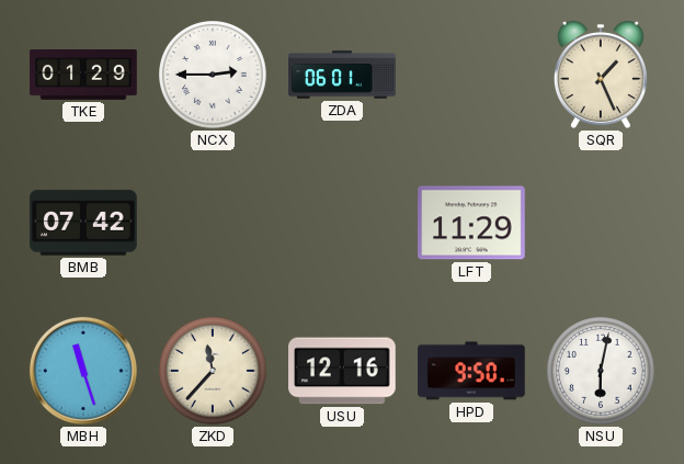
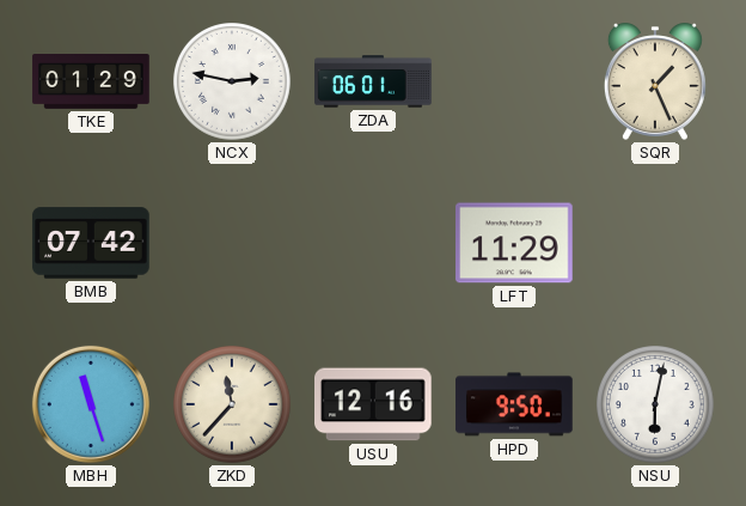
NCX: 2:45 -> 2:47 (233, 83)
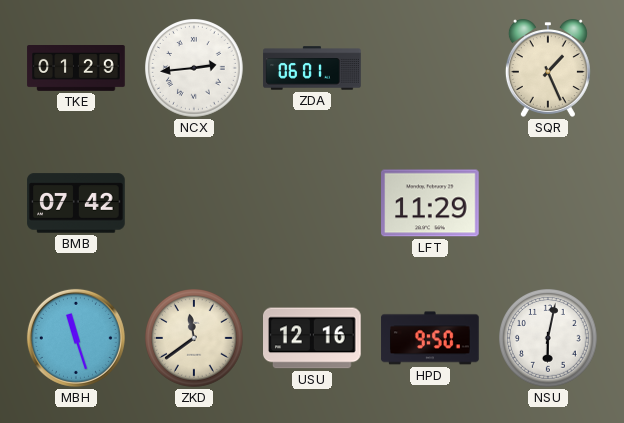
NCX: 2:47 -> 2:44 (195, 69)
ZKD: 11:37 -> 11:39 (195, 339)
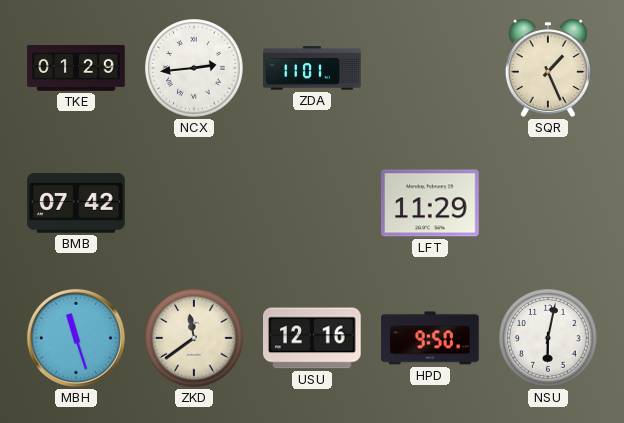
ZDA: 06:01 -> 11:01 (312, 68)
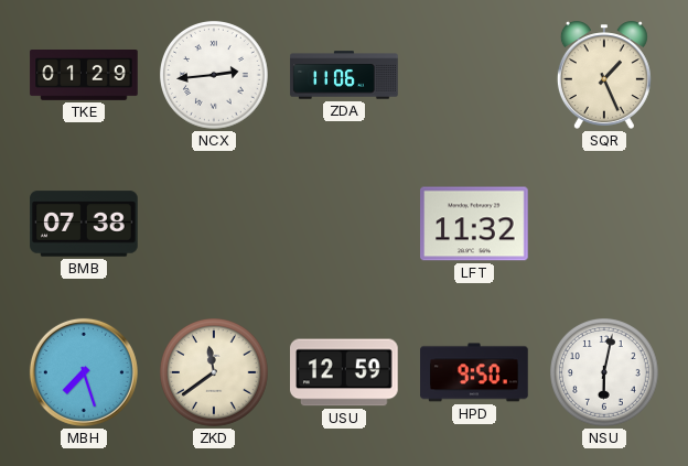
ZDA: 11:01 -> 11:06 (344, 75)
BMB: 07:42 -> 07:38 (84, 224)
LFT: 11:29 -> 11:32 (474, 224)
MBH: 11:27 -> 7:27 (84, 372)
USU: 12:16 -> 12:59 (344, 372)
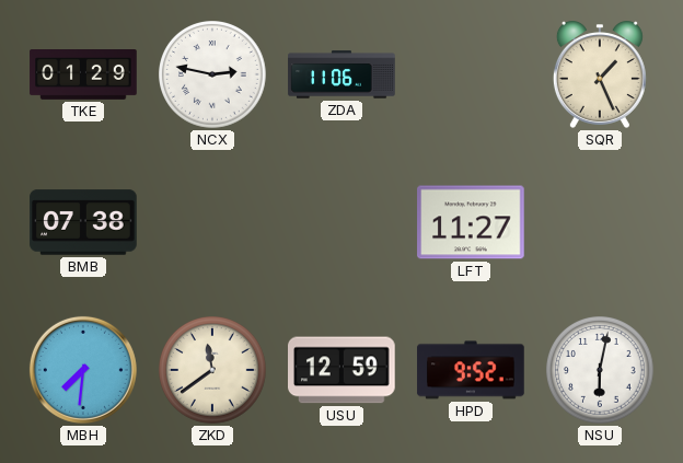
NCX: 2:44 -> 2:47 (213, 76)
LFT: 11:32 -> 11:27 (471, 222)
MBH: 7:27 -> 7:31 (83, 370)
HPD: 9:50 -> 9:52 (471, 370)
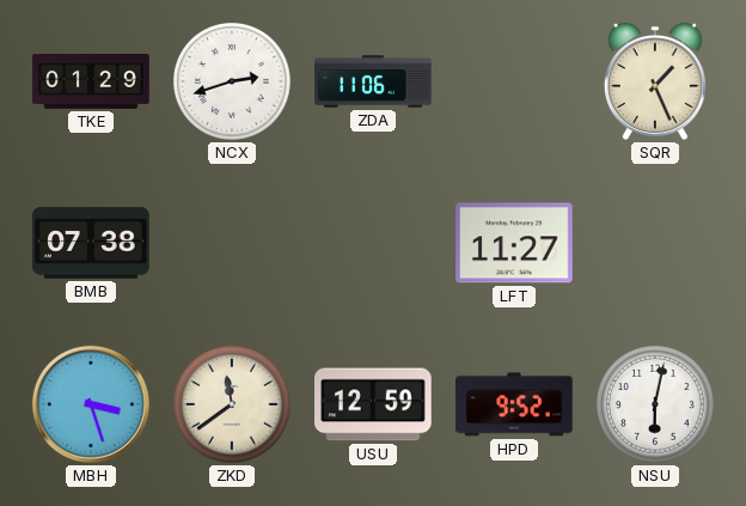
NCX: 2:47 -> 2:42 (233, 83)
MBH: 7:31 -> 3:27 (91, 404)
